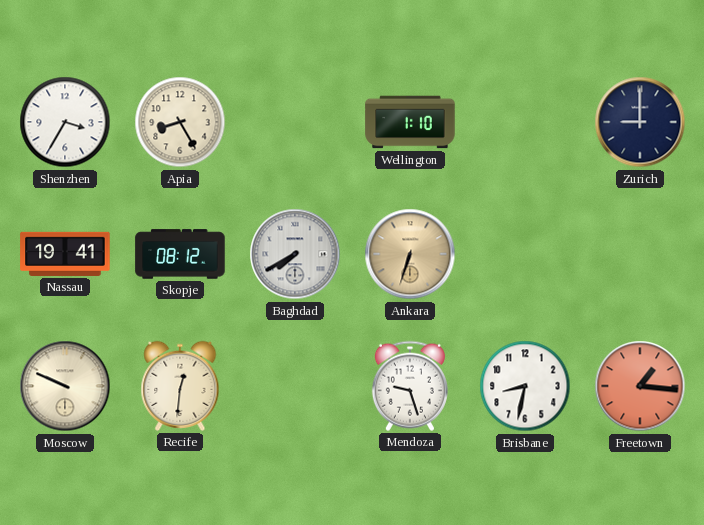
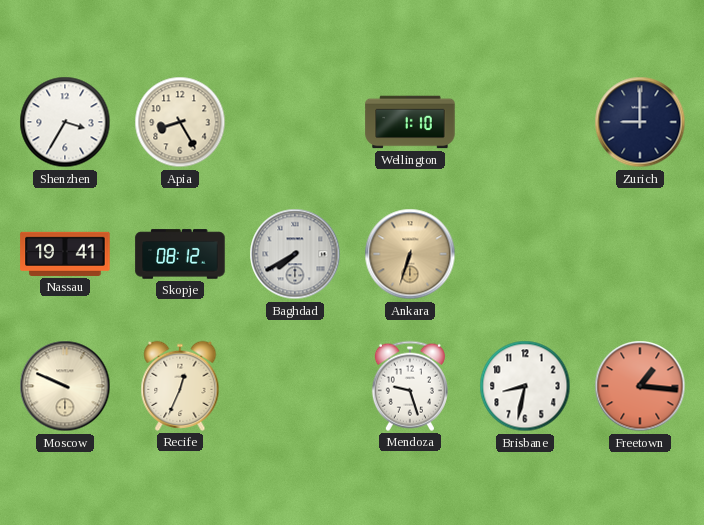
Recife: 12:31 -> 12:34 (180, 386)
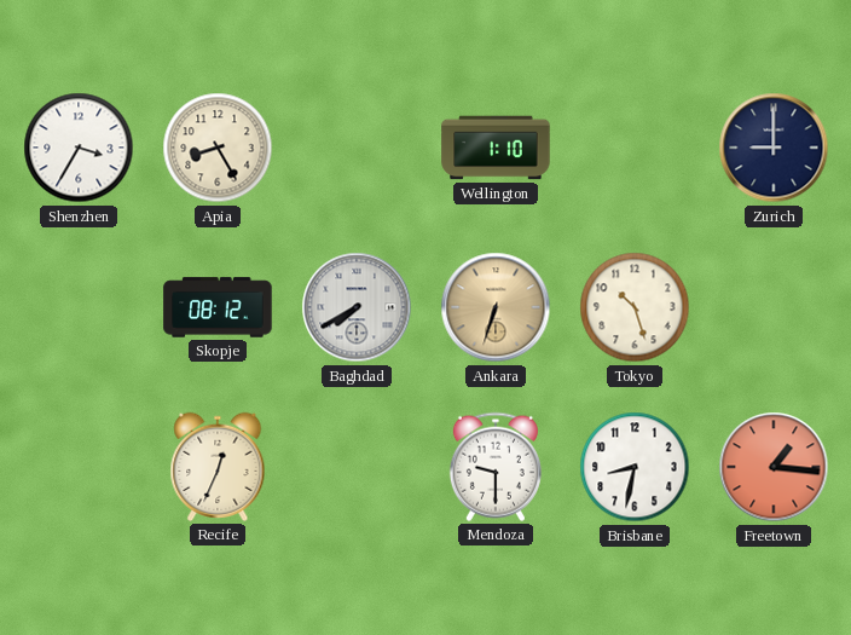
Nassau: 19:41 -> none (65, 254)
Tokyo: none -> 10:27 (635, 307)
Moscow: 9:49 -> none (65, 386)
Mendoza: 9:27 -> 9:30 (496, 467)
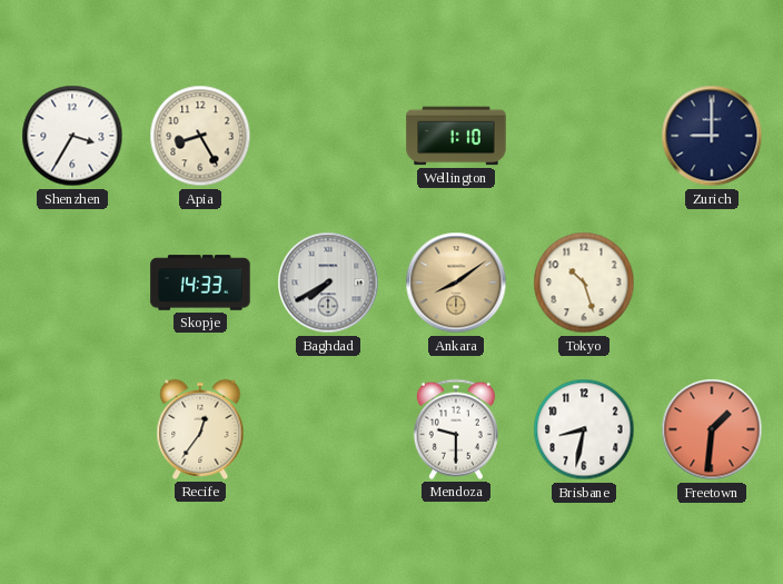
Skopje: 08:12 -> 14:33 (200, 283)
Ankara: 6:33 -> 8:09 (456, 283)
Recife: 12:34 -> 12:36 (200, 429)
Freetown: 1:16 -> 1:31 (712, 429)
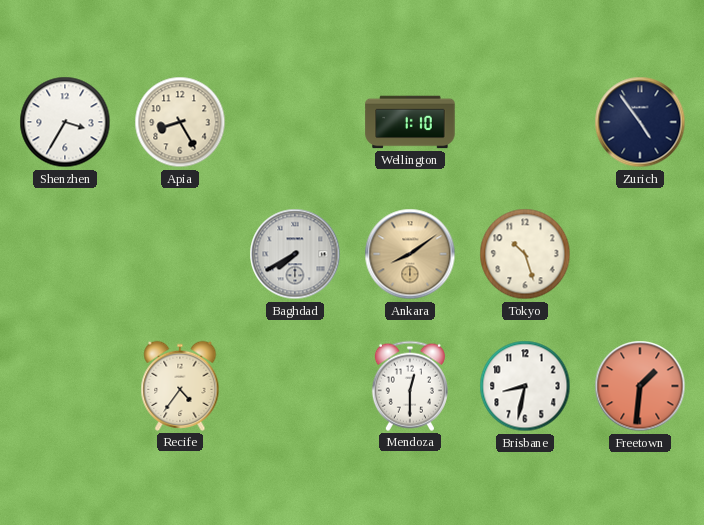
Zurich: 9:00 -> 4:54 (640, 122)
Skopje: 14:33 -> none (200, 283)
Recife: 12:36 -> 4:36 (180, 386)
Mendoza: 9:30 -> 12:30 (410, 386)
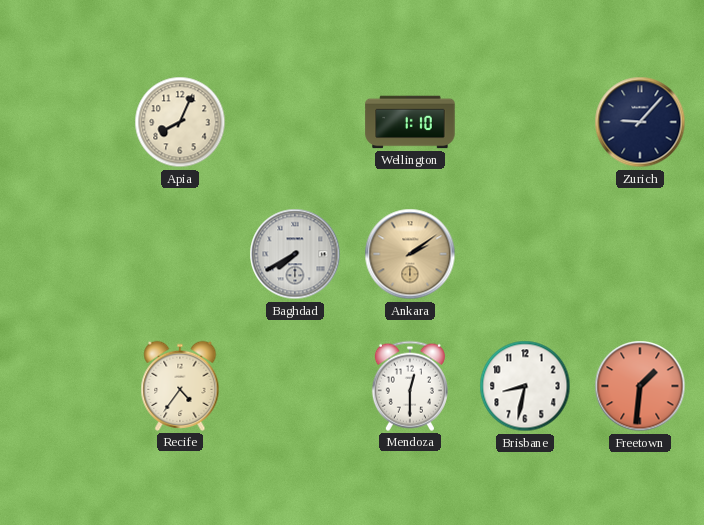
Shenzhen: 3:35 -> none (65, 122)
Apia: 8:25 -> 8:04 (180, 122)
Zurich: 4:54 -> 9:07 (640, 122)
Ankara: 8:09 -> 2:09 (410, 254)
Tokyo: 10:27 -> none (525, 254)
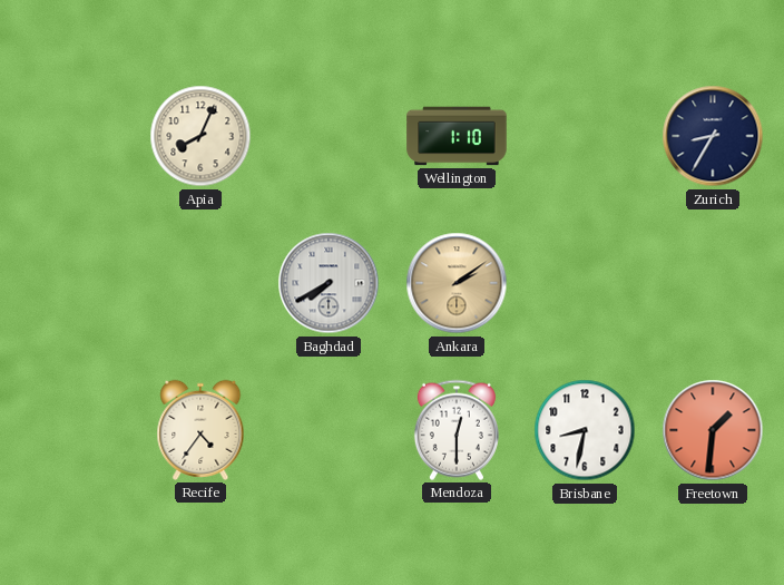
Zurich: 9:07 -> 8:35 (713, 136)
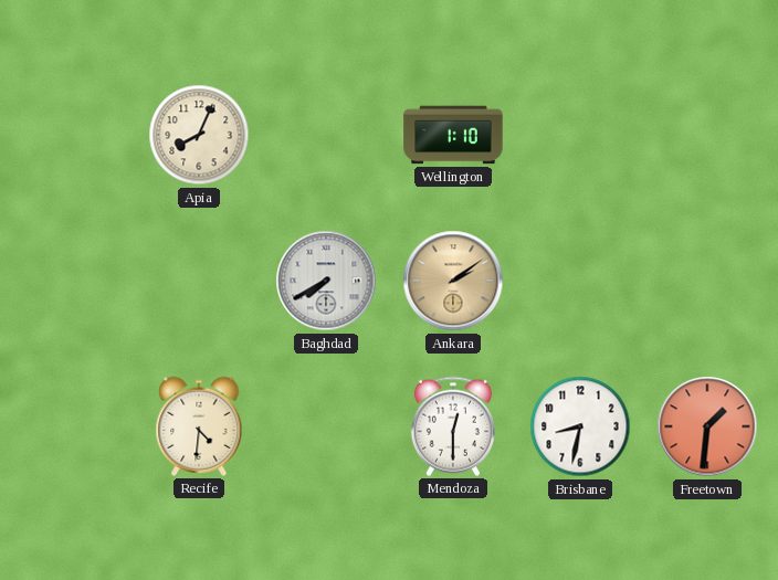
Zurich: 8:35 -> none (713, 136)
Recife: 4:36 -> 4:31 (199, 426)
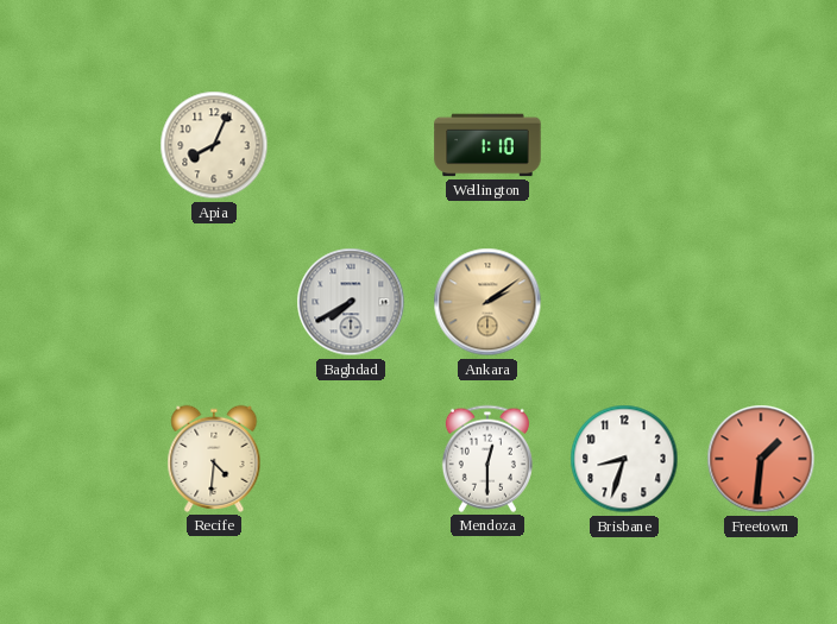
Brisbane: 8:32 -> 8:33 (624, 459)
